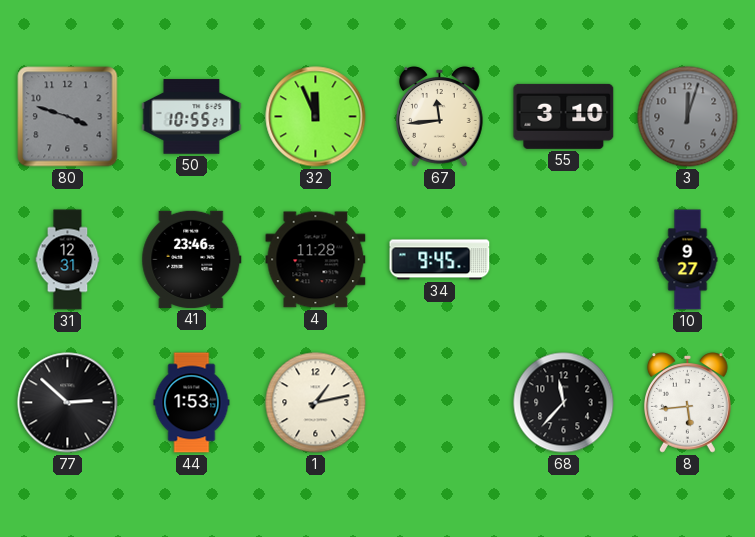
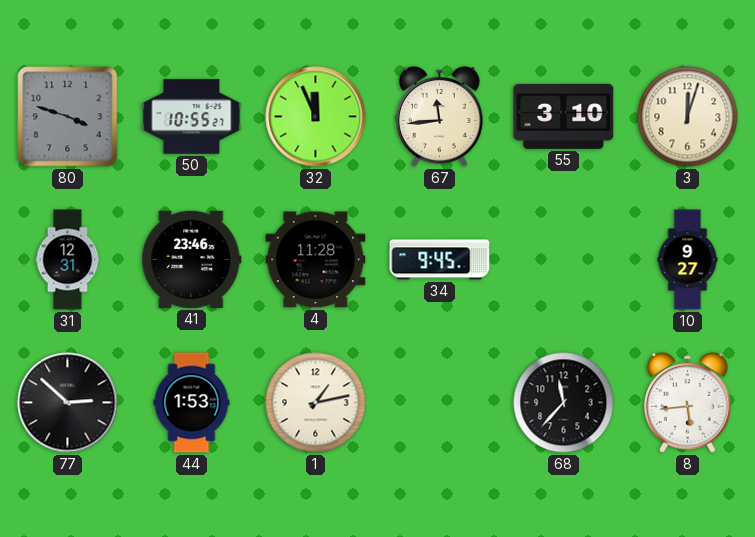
3 dial: grey -> cream (688, 117)
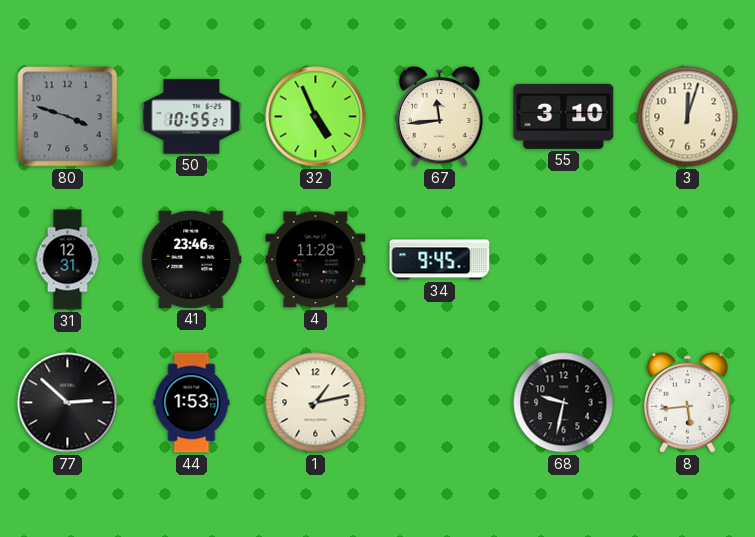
32: 11:56 -> 4:56 (316, 117)
10: 9:27 -> none (688, 260)
68: 11:37 -> 9:32 (564, 403)
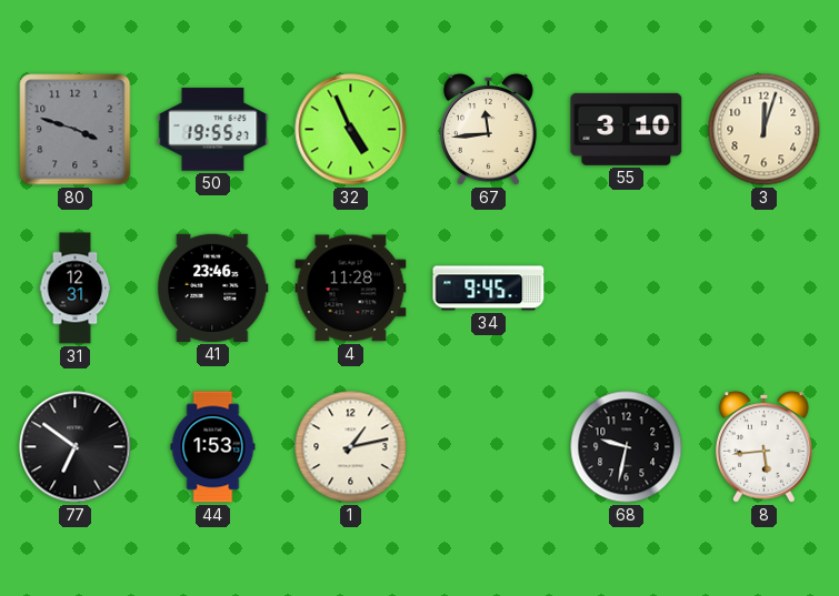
50: 10:55 -> 19:55 (213, 130)
77: 2:52 -> 6:51 (76, 447)
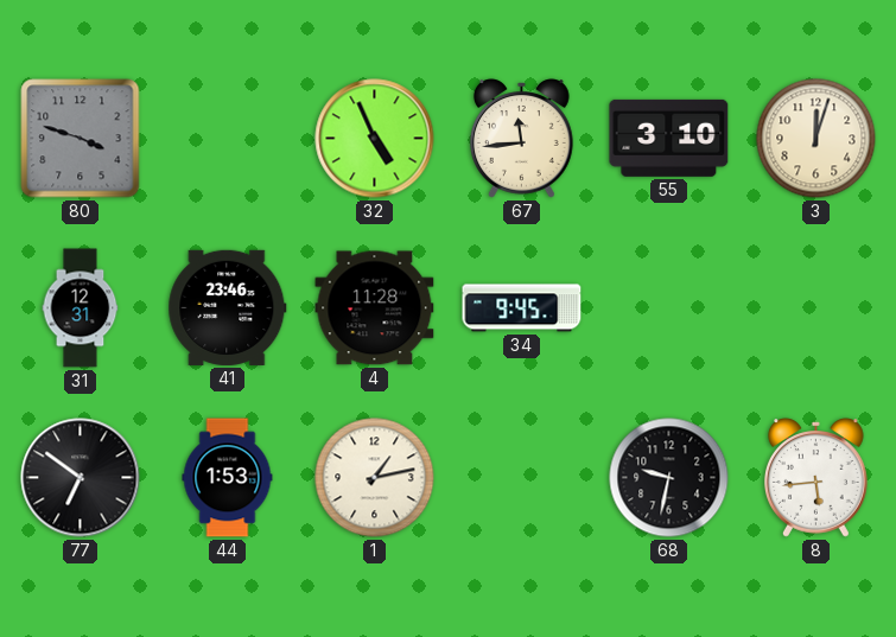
50: 19:55 -> none (213, 130)
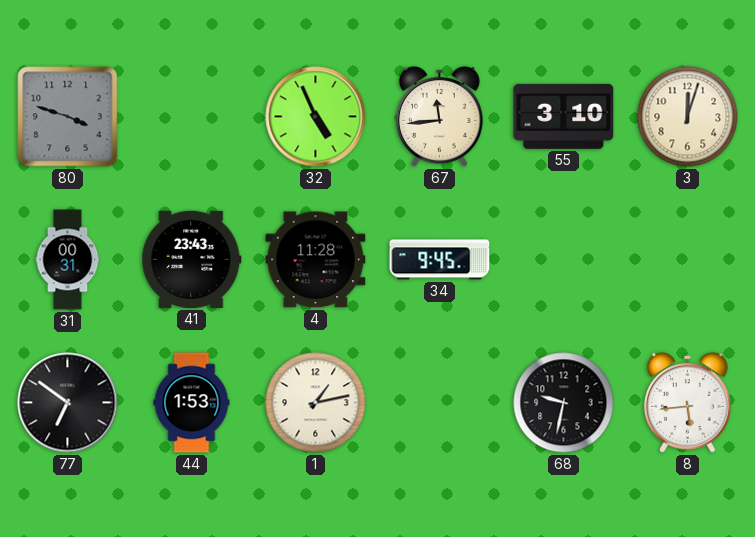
31: 12:31 -> 00:31 (68, 260)
41: 23:46 -> 23:43 (192, 259)
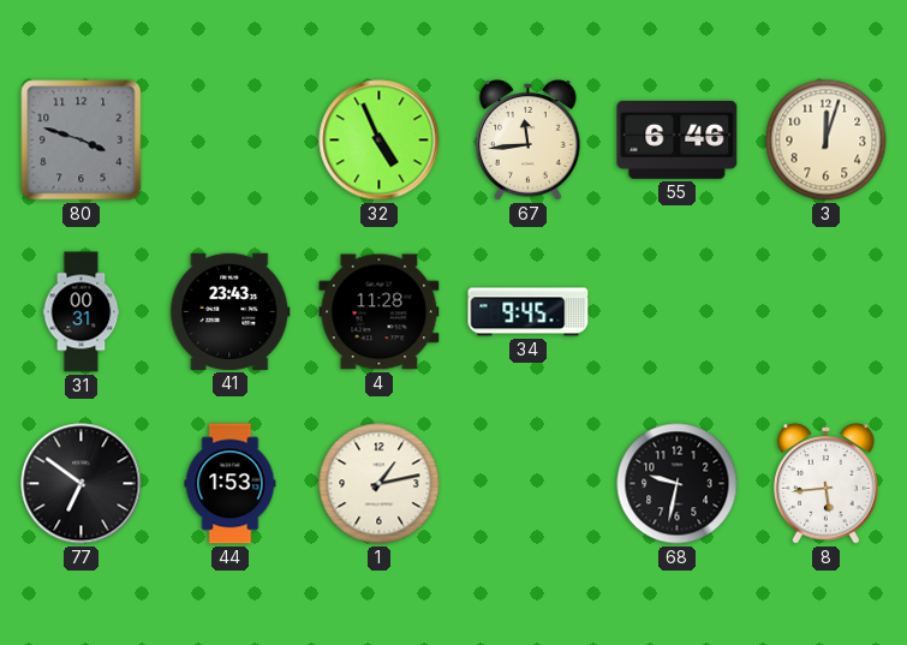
55: 3:10 -> 6:46 (678, 139)
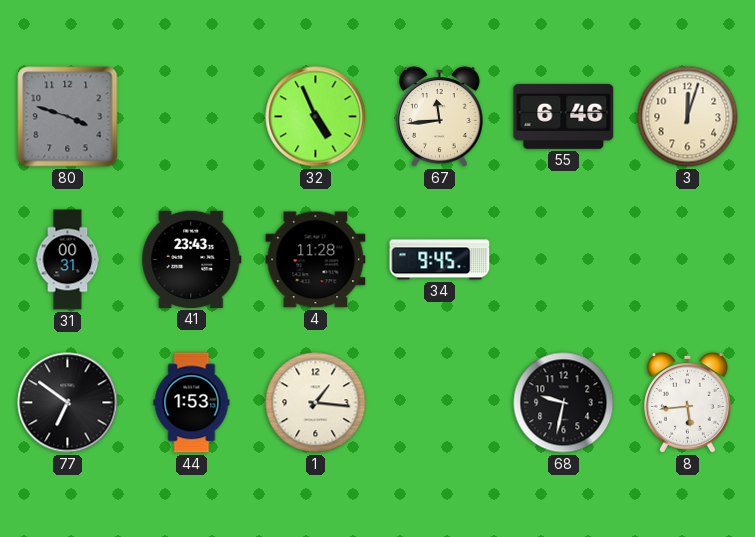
1: 1:13 -> 1:16 (316, 403)
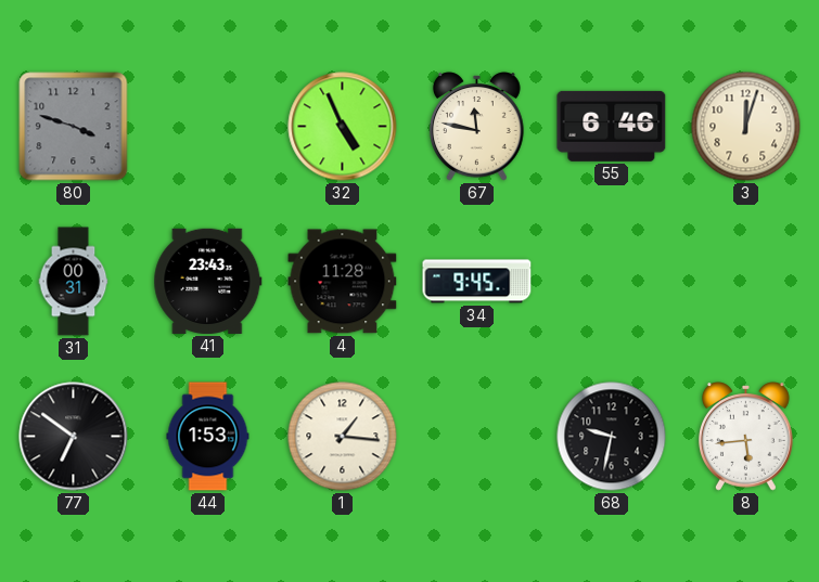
67: 11:44 -> 11:47 (477, 127)
